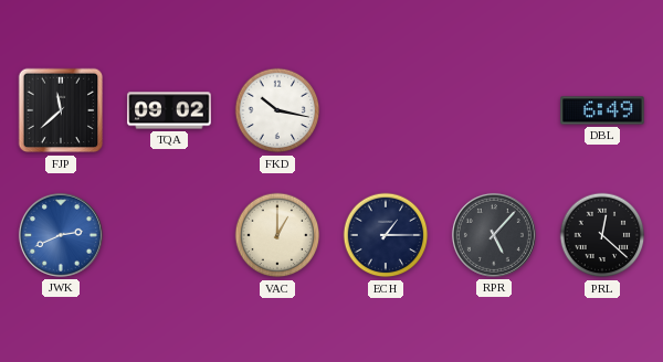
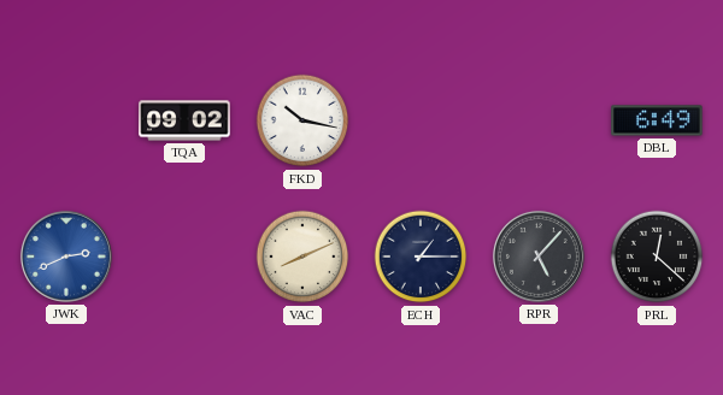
FJP: 11:38 -> none (61, 110)
VAC: 1:00 -> 8:11 (302, 257)
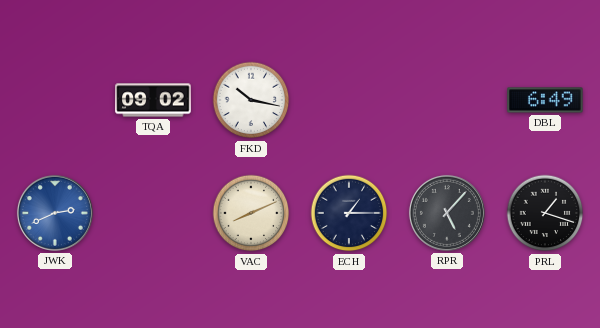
PRL: 12:22 -> 1:18 (545, 213)
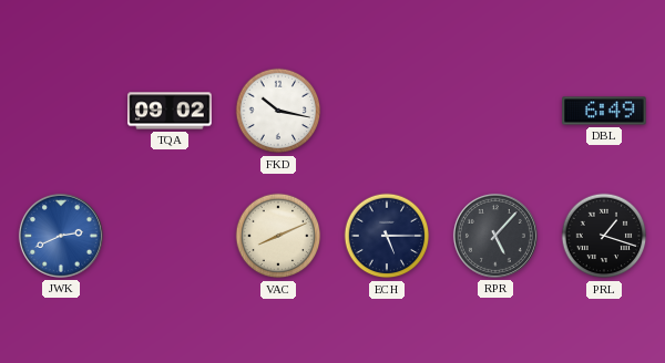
ECH: 1:15 -> 5:15 (387, 236)
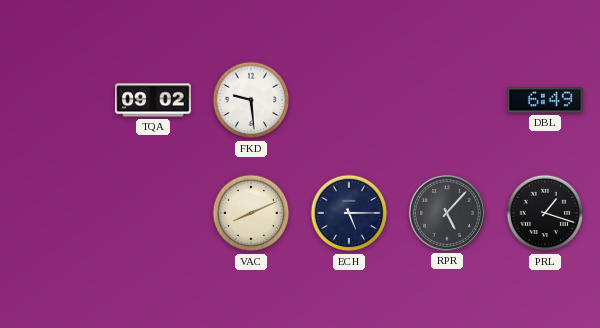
FKD: 10:17 -> 9:29 (251, 100)
JWK: 2:41 -> none (61, 236)
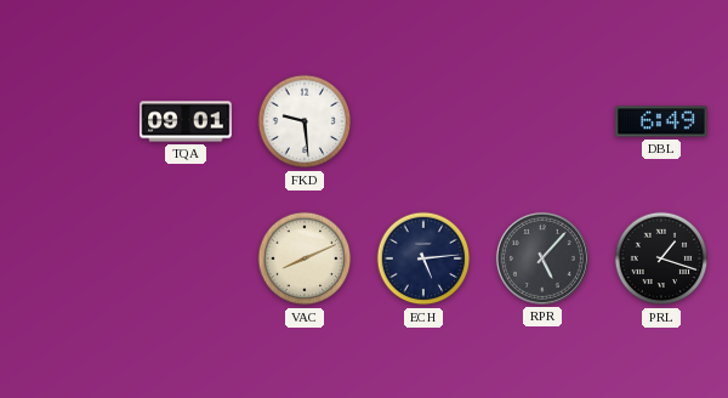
TQA: 09:02 -> 09:01 (186, 121)
ECH: 5:15 -> 5:14 (423, 258)
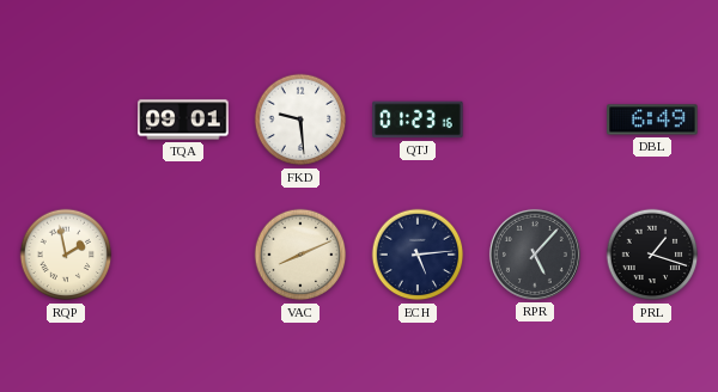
QTJ: none -> 01:23 (418, 120)
RQP: none -> 1:58 (66, 255)
